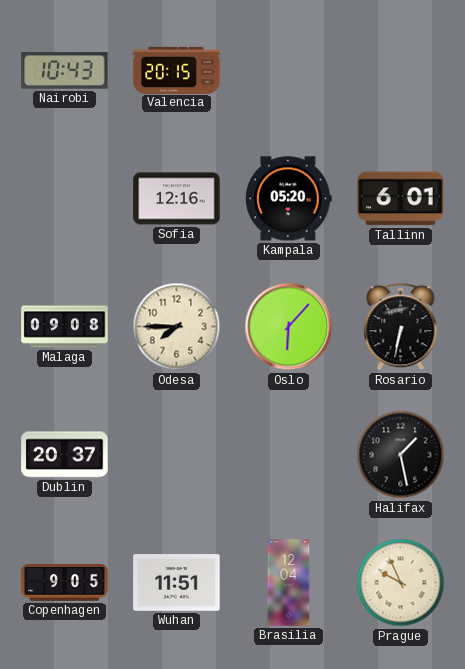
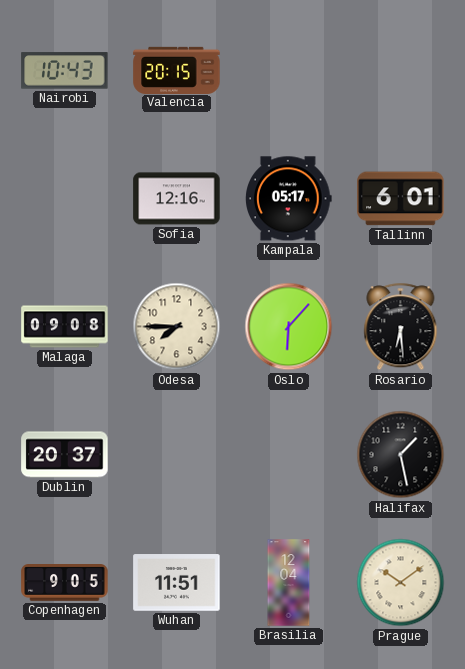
Kampala: 05:20 -> 05:17 (289, 199)
Rosario: 6:32 -> 6:29 (401, 327)
Prague: 9:56 -> 10:09 (401, 583)
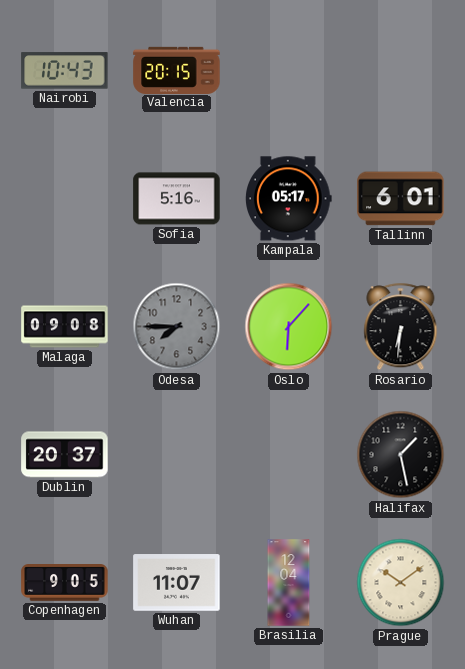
Sofia: 12:16 -> 5:16 (177, 199)
Odesa dial: cream -> grey (177, 327)
Rosario: 6:29 -> 6:31 (401, 327)
Wuhan: 11:51 -> 11:07 (177, 583)
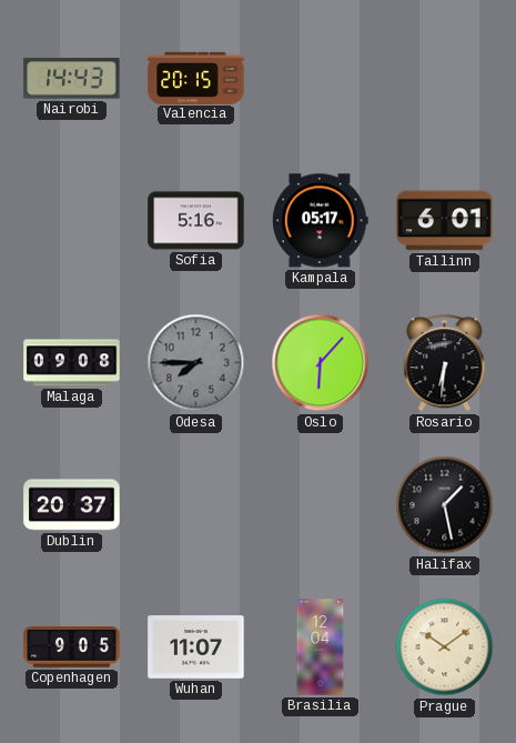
Nairobi: 10:43 -> 14:43 (72, 79)
